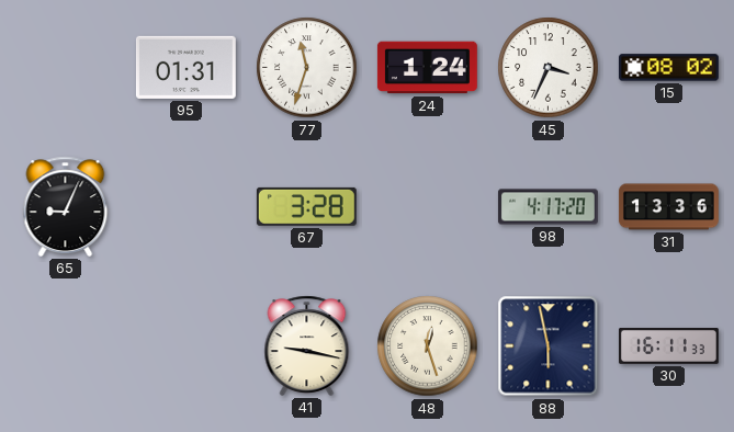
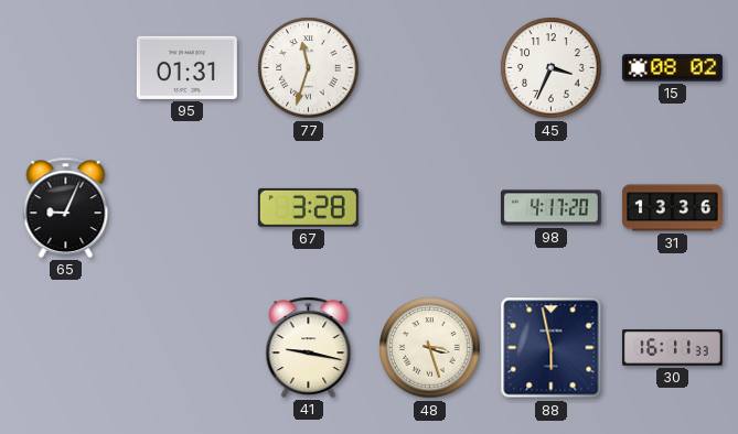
24: 1:24 -> none (427, 68)
48: 12:27 -> 3:27 (430, 348)
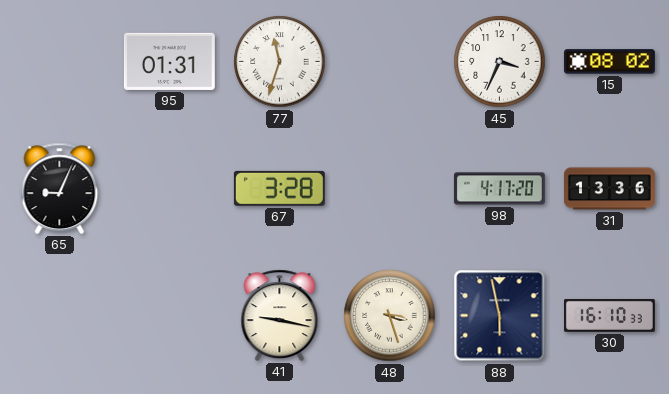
30: 16:11 -> 16:10 (610, 316)
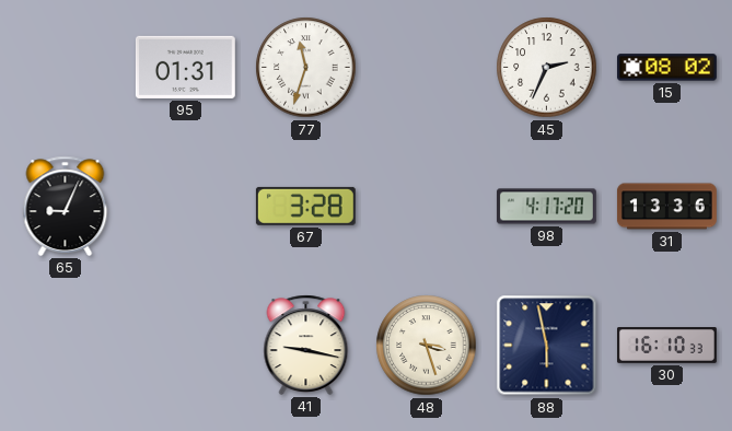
45: 3:34 -> 2:34 (547, 68)
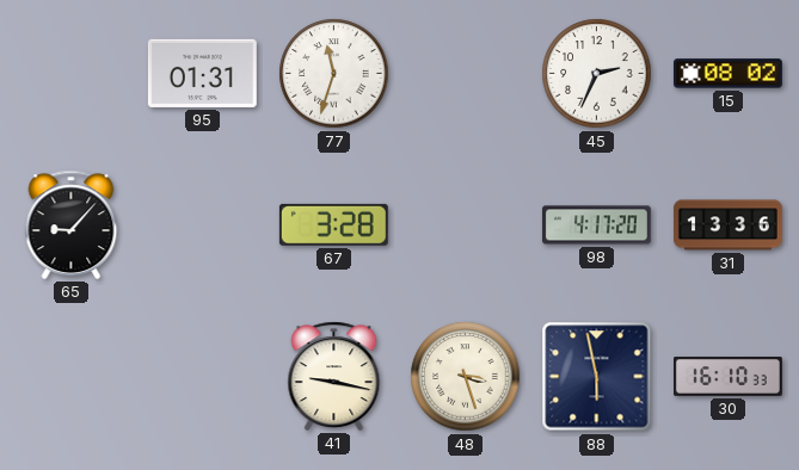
65: 9:04 -> 9:07 (72, 224)
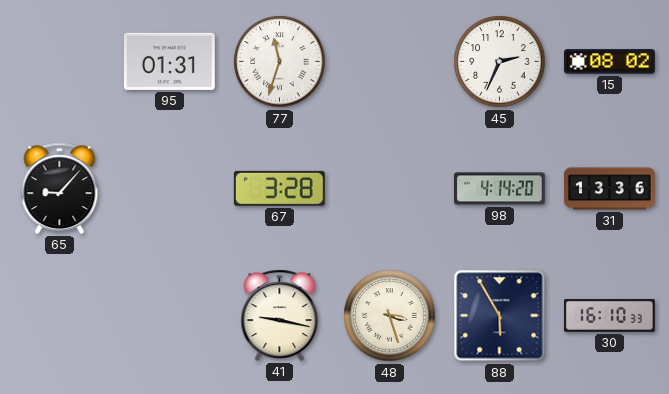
98: 4:17 -> 4:14 (499, 189)
88: 5:58 -> 5:55 (500, 316)
